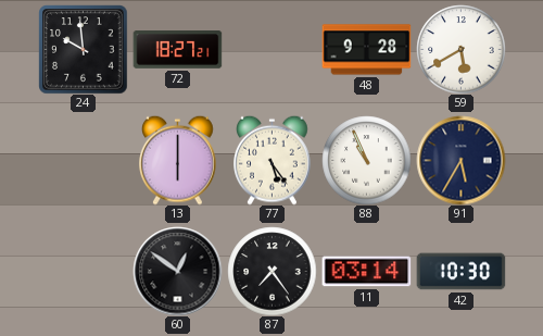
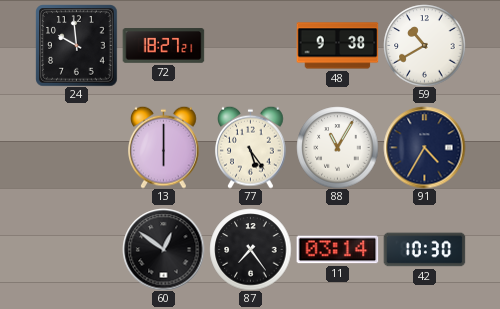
48: 9:28 -> 9:38 (337, 46)
59: 5:40 -> 10:40 (424, 45)
88: 10:56 -> 11:05 (337, 147)
91: 5:35 -> 4:35 (424, 147)
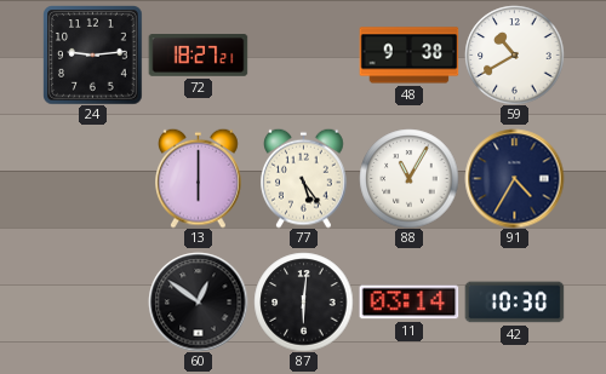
24: 9:59 -> 9:14 (92, 54)
87: 7:24 -> 6:01 (303, 301)
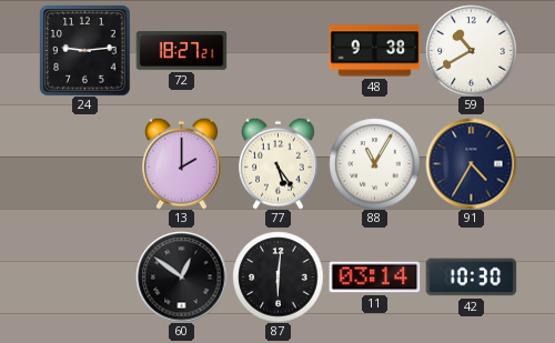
13: 6:00 -> 2:00 (182, 163)
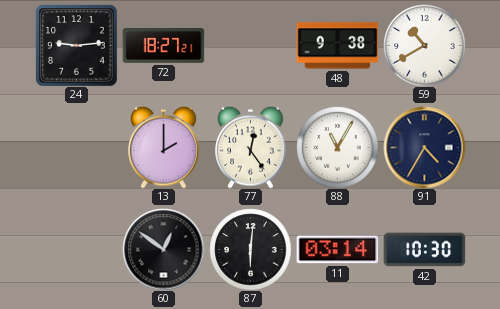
77: 5:24 -> 12:24 (251, 147)
